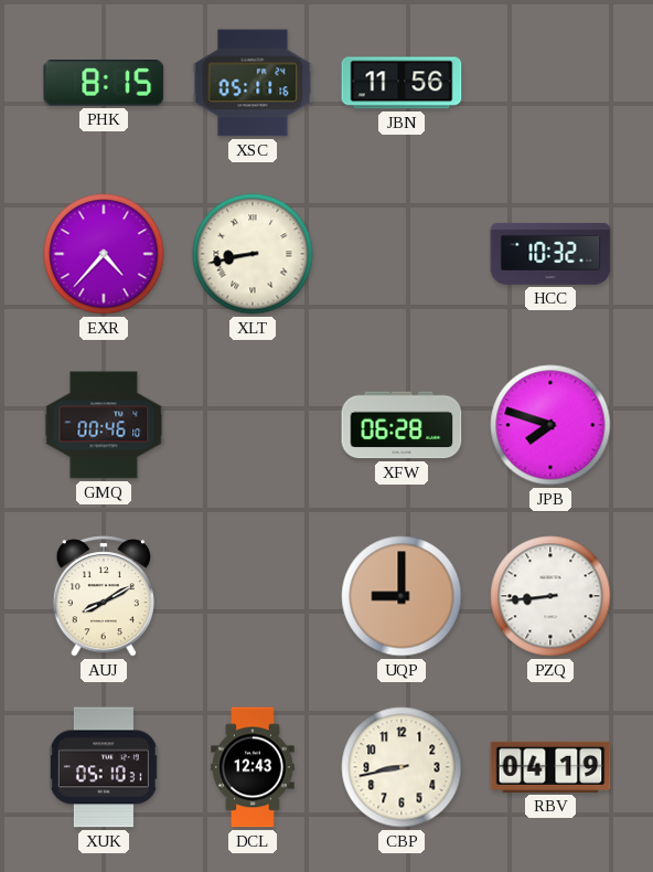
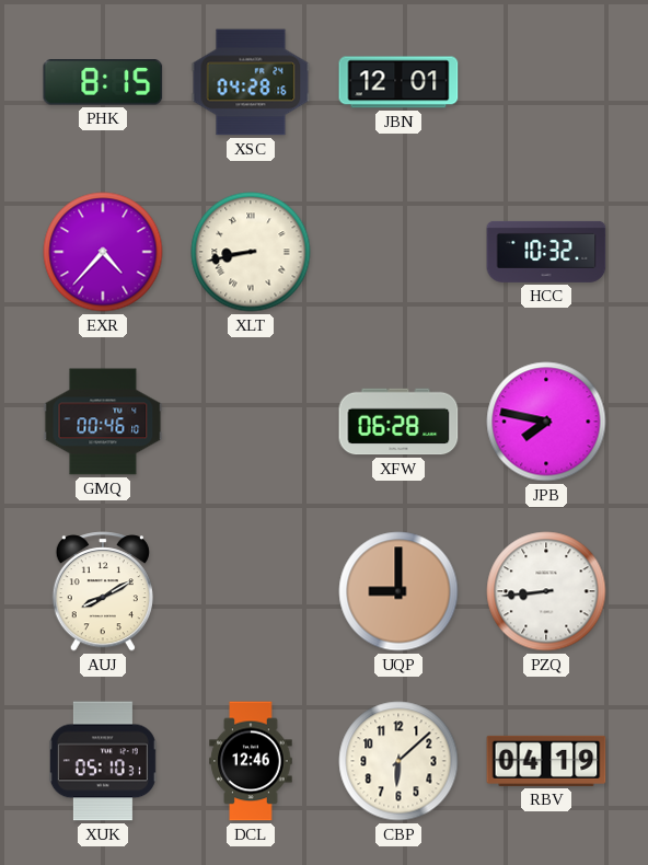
XSC: 05:11 -> 04:28 (251, 82)
JBN: 11:56 -> 12:01 (398, 82)
JPB: 7:48 -> 7:47 (546, 422)
DCL: 12:43 -> 12:46 (251, 761)
CBP: 8:43 -> 6:08 (398, 761)
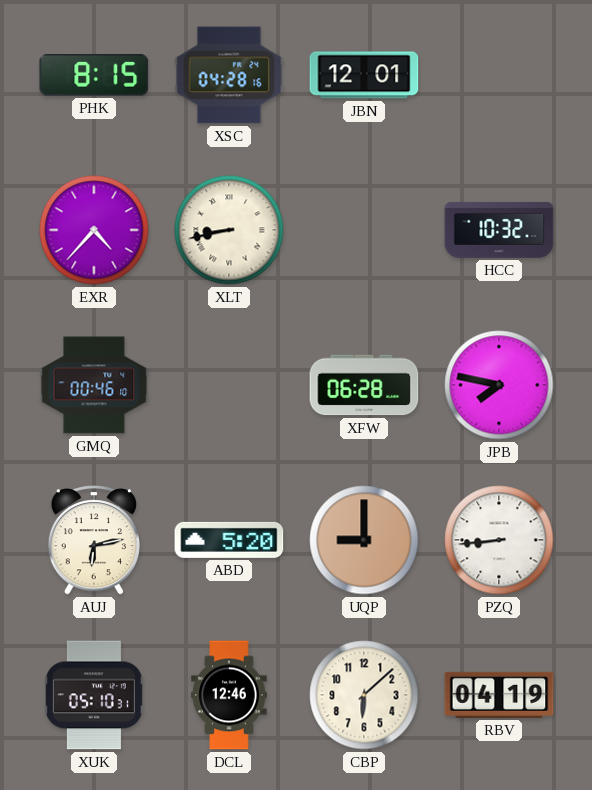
AUJ: 8:10 -> 6:13 (94, 540)
ABD: none -> 5:20 (229, 540)
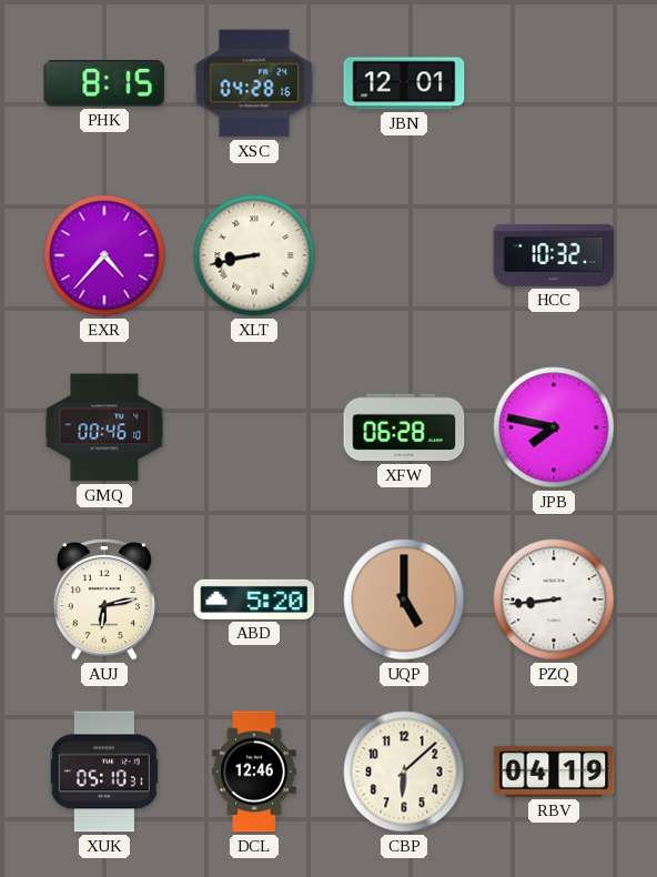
UQP: 9:00 -> 5:00 (404, 599)
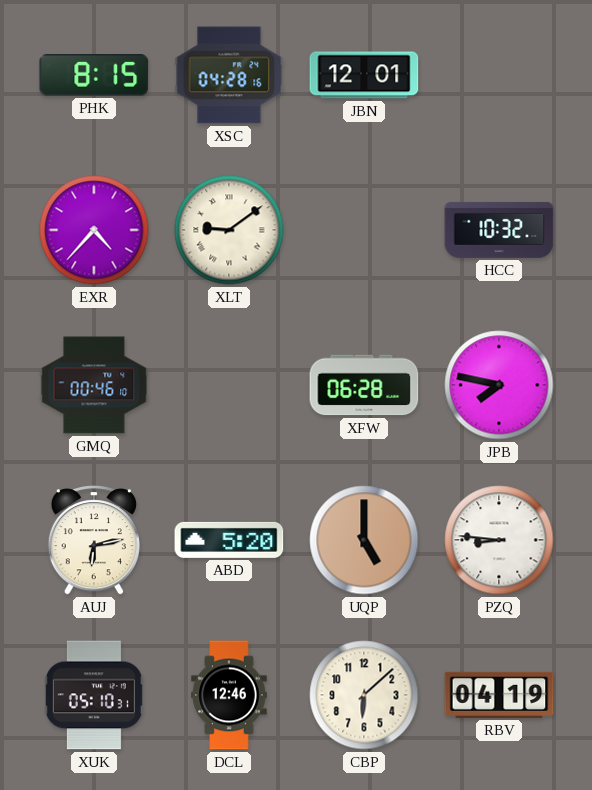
XLT: 8:43 -> 9:09 (229, 230)
PZQ: 8:44 -> 8:46 (499, 540)
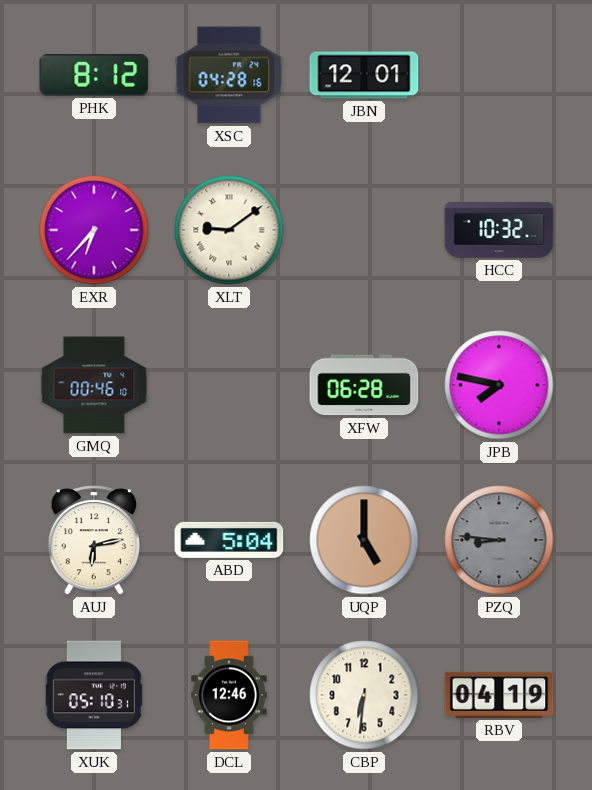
PHK: 8:15 -> 8:12 (94, 76)
EXR: 4:37 -> 6:37 (94, 230)
ABD: 5:20 -> 5:04 (229, 540)
PZQ dial: white -> grey (499, 540)
CBP: 6:08 -> 6:31 (364, 695)
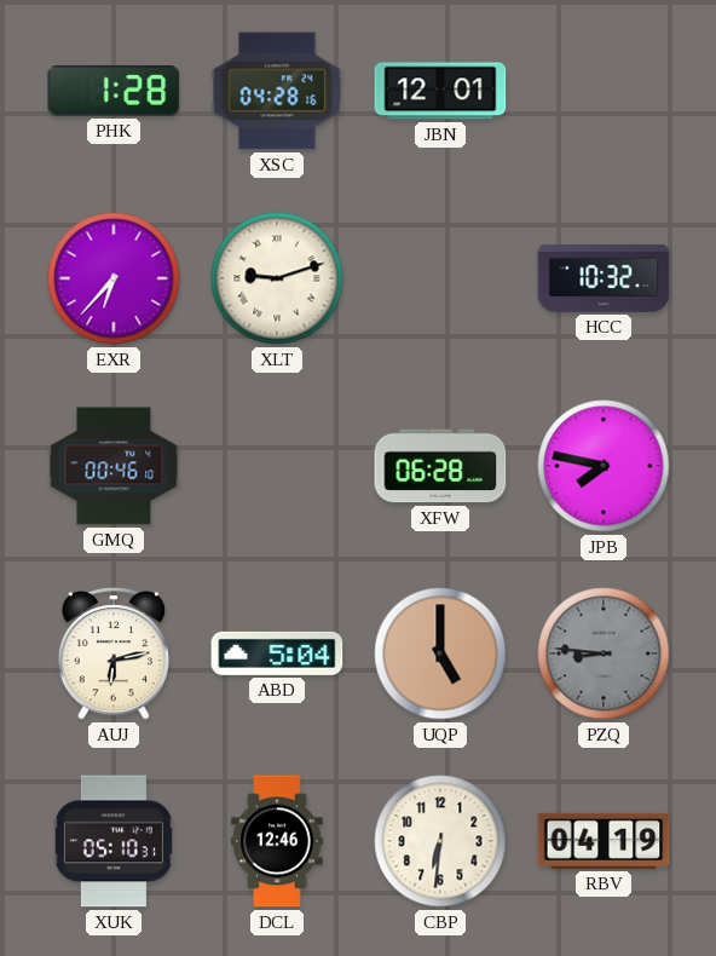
PHK: 8:12 -> 1:28 (114, 92)
XLT: 9:09 -> 9:12 (277, 278)
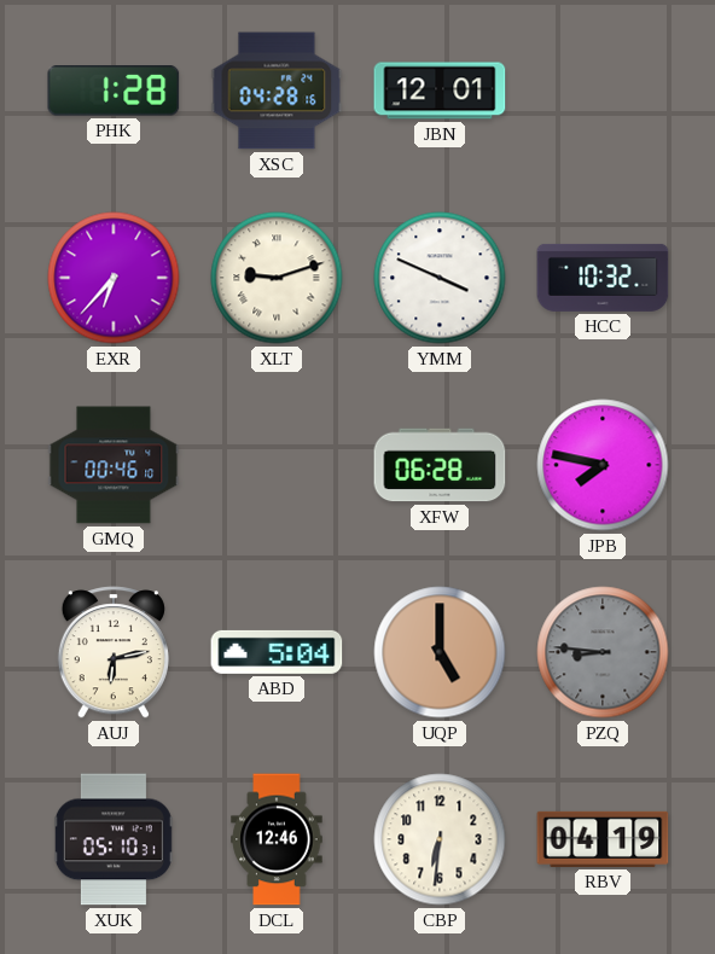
YMM: none -> 3:49 (440, 278)
